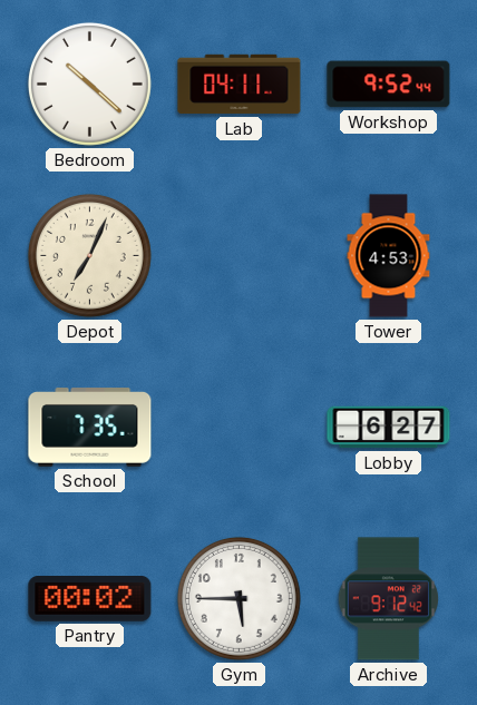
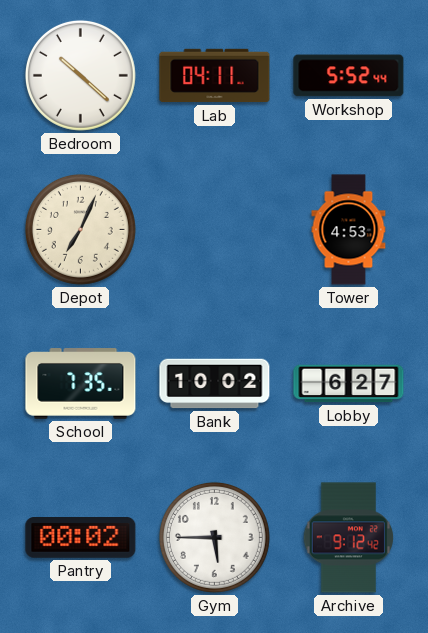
Workshop: 9:52 -> 5:52 (349, 76)
Bank: none -> 10:02 (215, 384)
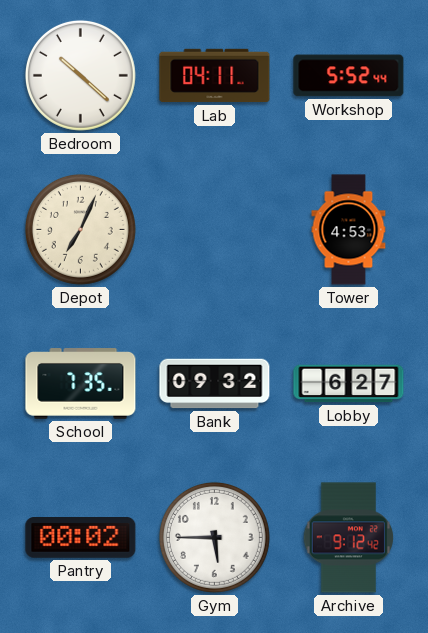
Bank: 10:02 -> 09:32 (215, 384)
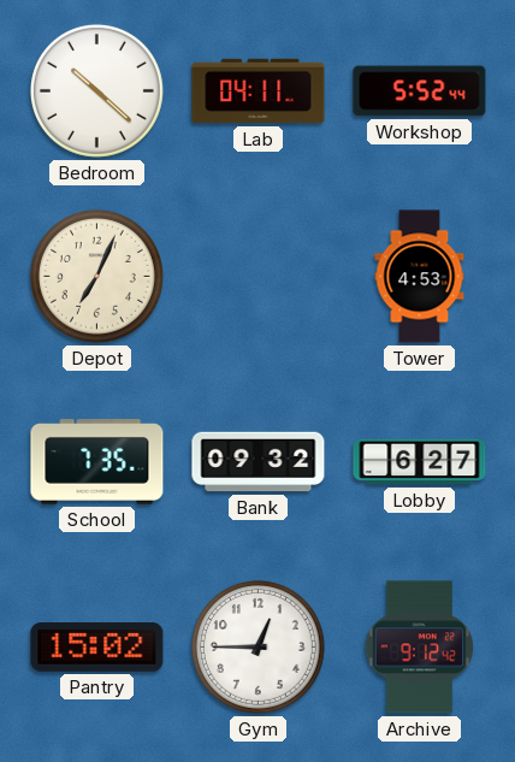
Pantry: 00:02 -> 15:02 (97, 648)
Gym: 5:45 -> 12:45 (257, 646)
